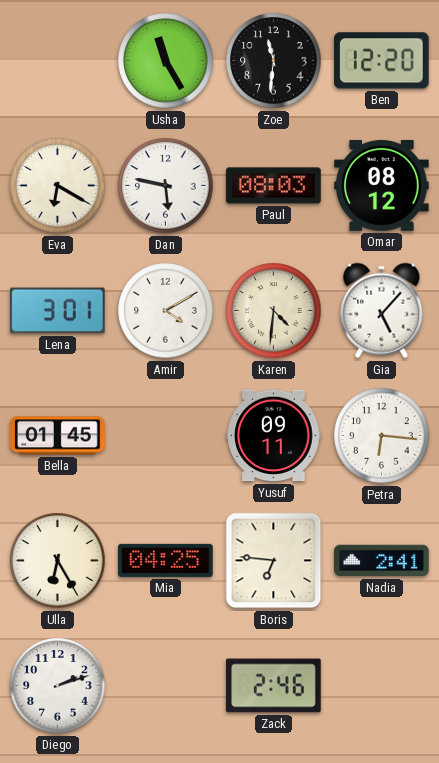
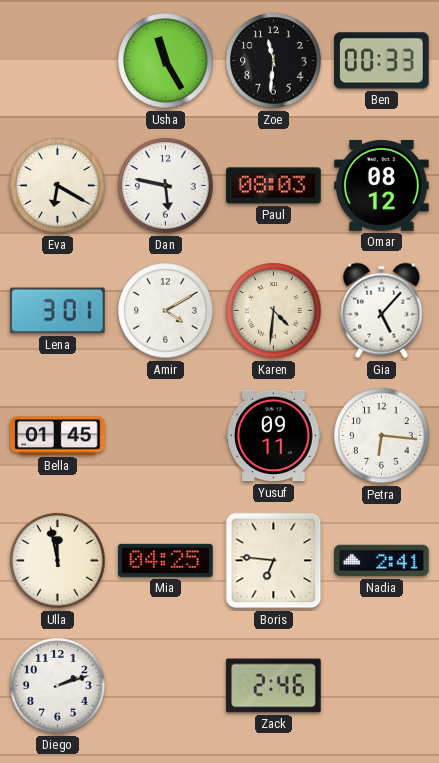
Ben: 12:20 -> 00:33 (382, 61)
Ulla: 6:25 -> 11:58 (58, 561)
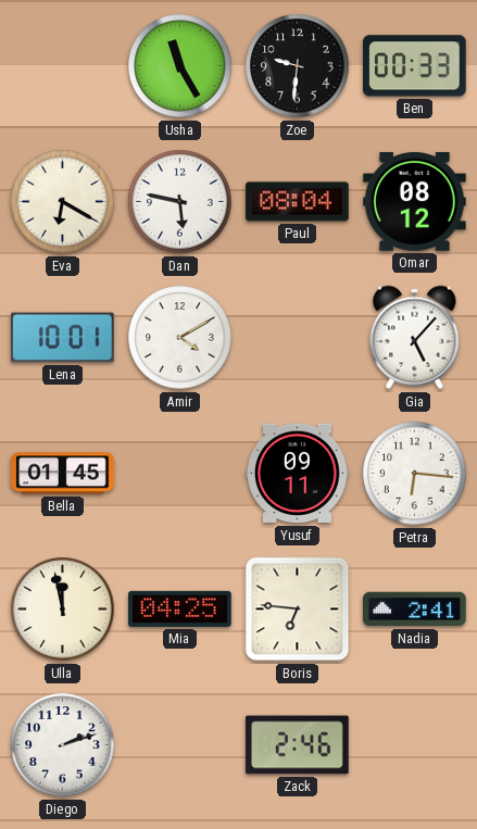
Zoe: 11:31 -> 9:31 (298, 66)
Paul: 08:03 -> 08:04 (298, 202)
Lena: 3:01 -> 10:01 (63, 338)
Karen: 4:31 -> none (274, 311)
